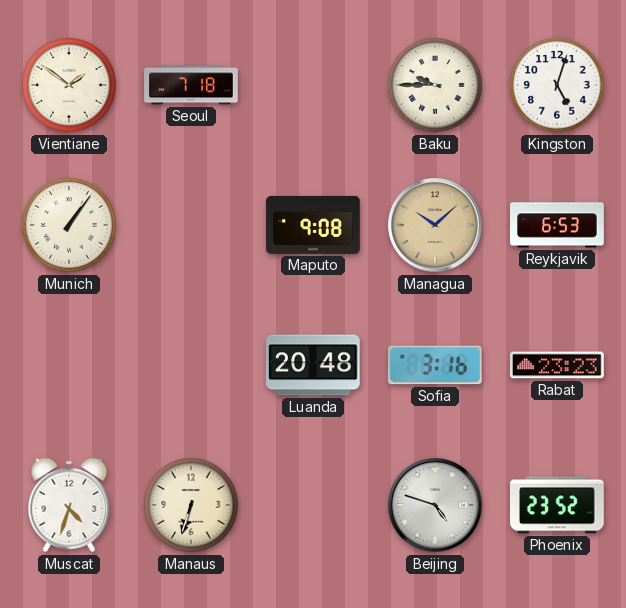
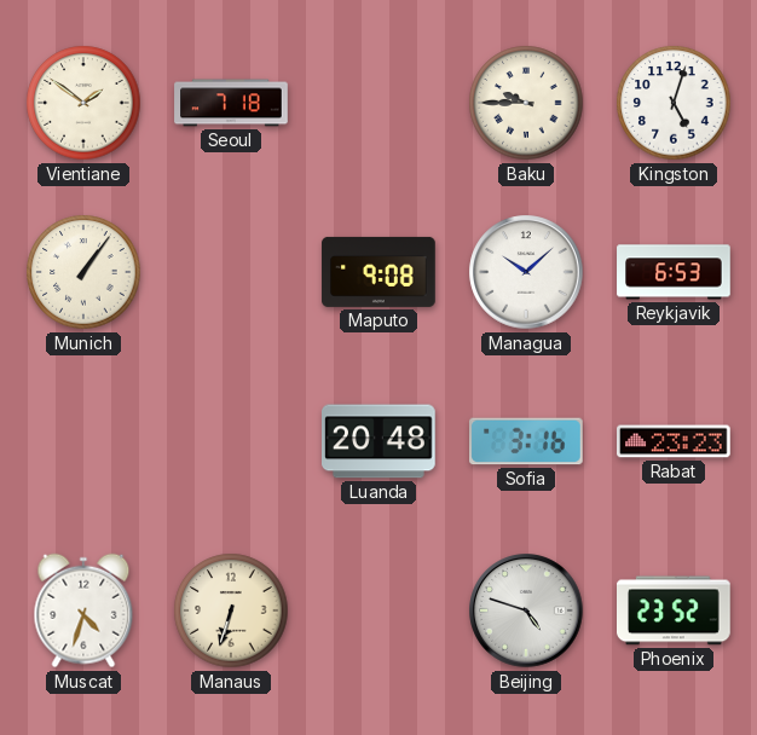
Managua dial: champagne -> white (526, 272)
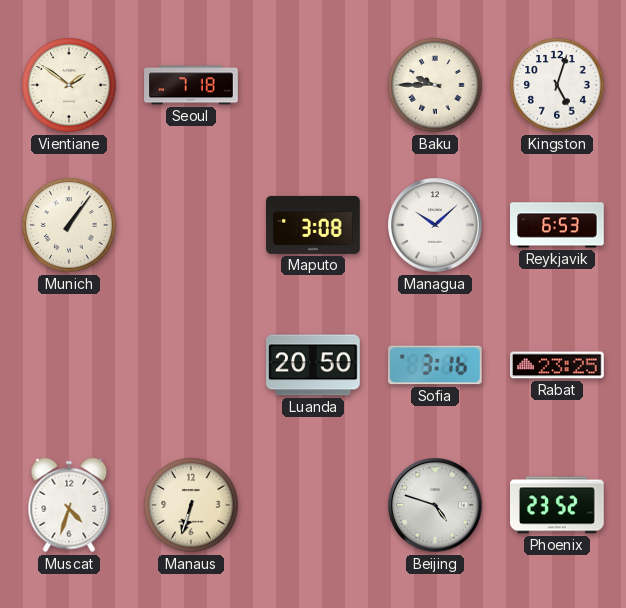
Maputo: 9:08 -> 3:08 (313, 225)
Luanda: 20:48 -> 20:50 (314, 365)
Rabat: 23:23 -> 23:25 (558, 365)
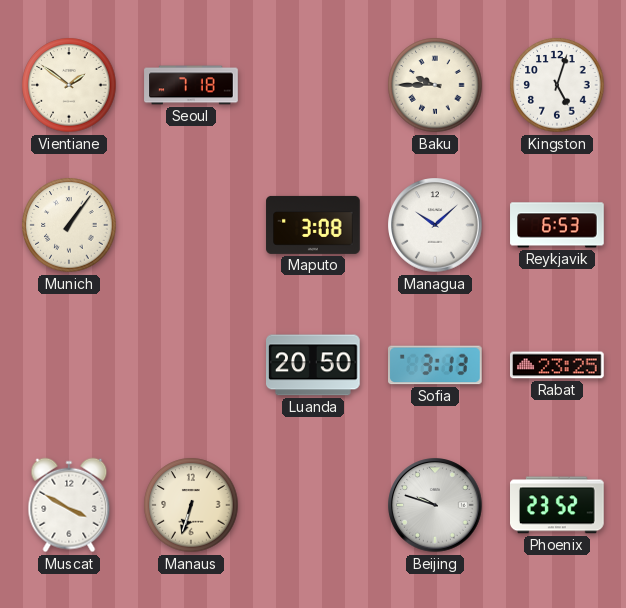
Sofia: 3:16 -> 3:13 (436, 365)
Muscat: 4:33 -> 3:50 (69, 505)
Beijing: 4:48 -> 9:48 (435, 505)
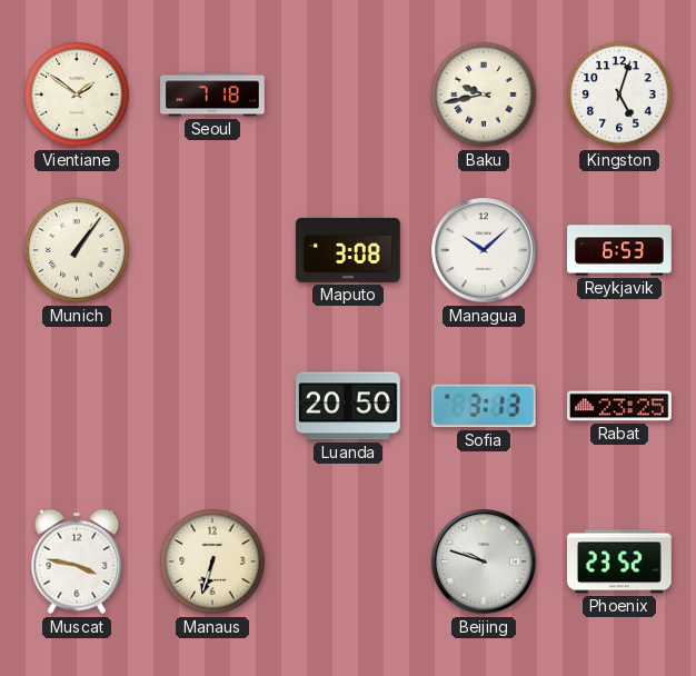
Baku: 9:45 -> 9:43 (484, 95)
Muscat: 3:50 -> 3:47 (77, 561)
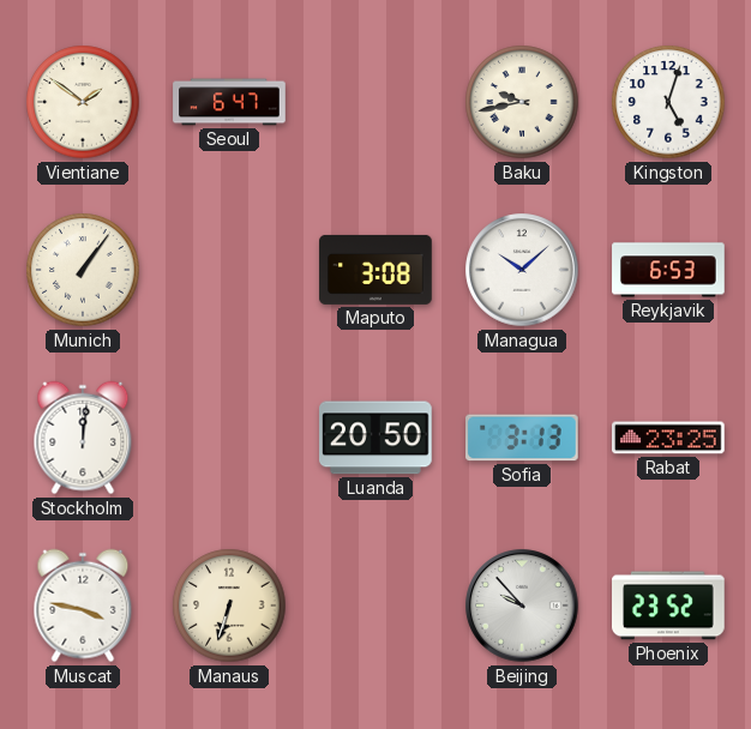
Seoul: 7:18 -> 6:47 (229, 102)
Stockholm: none -> 12:01 (83, 438)
Beijing: 9:48 -> 9:53 (522, 606)
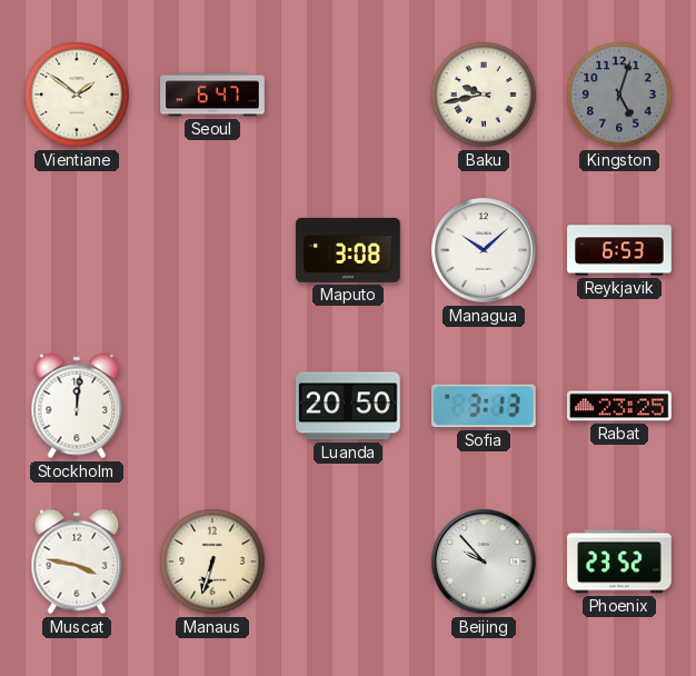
Kingston dial: white -> grey (619, 95)
Munich: 1:06 -> none (83, 270)
